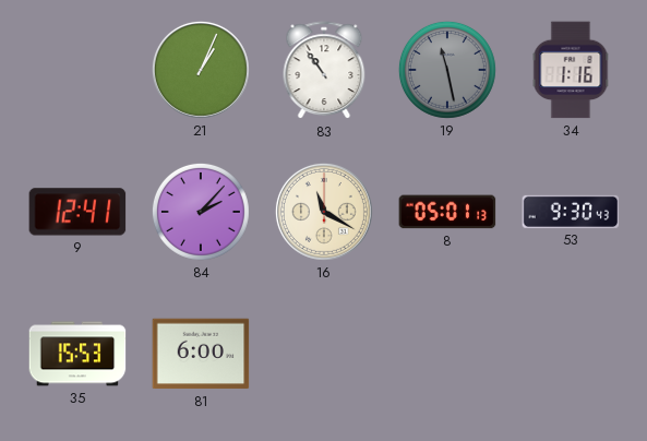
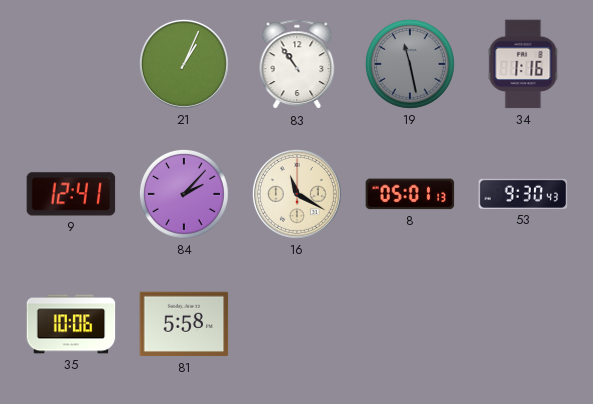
35: 15:53 -> 10:06 (71, 324)
81: 6:00 -> 5:58 (184, 324)
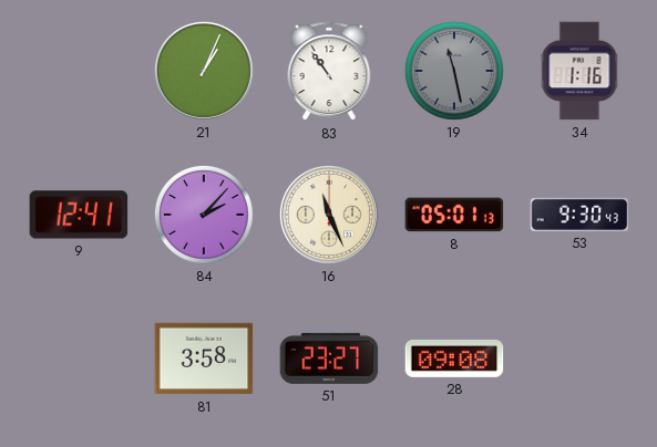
16: 11:20 -> 11:26 (329, 215)
35: 10:06 -> none (71, 324)
81: 5:58 -> 3:58 (204, 358)
51: none -> 23:27 (329, 358)
28: none -> 09:08 (454, 358)
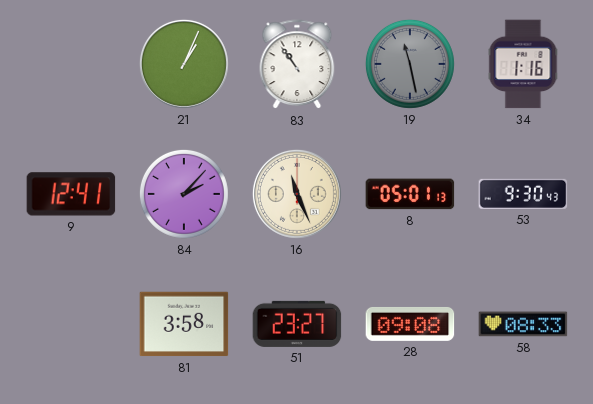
58: none -> 08:33 (523, 324)
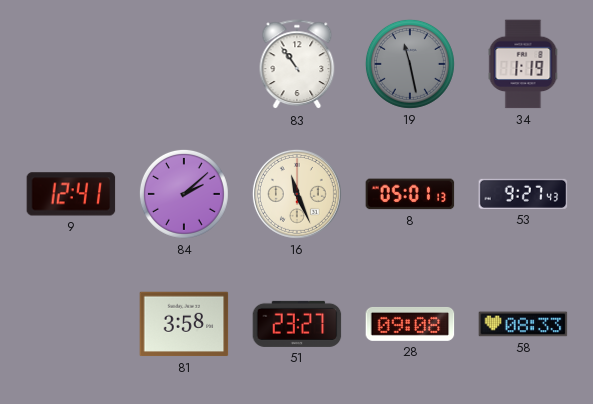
21: 1:04 -> none (184, 64)
34: 1:16 -> 1:19 (523, 64)
84: 2:07 -> 2:08 (184, 194)
53: 9:30 -> 9:27 (523, 194)
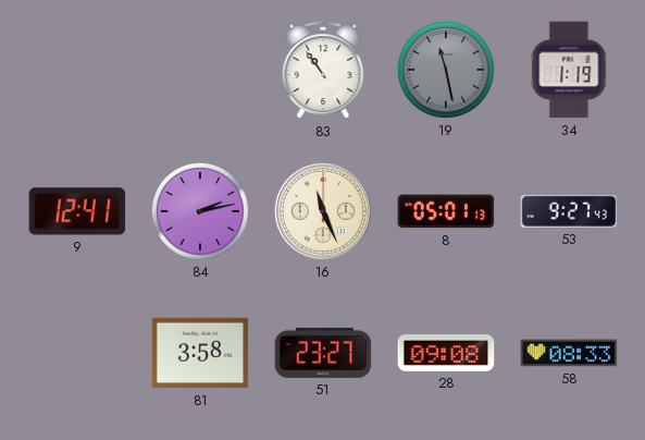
84: 2:08 -> 2:13 (200, 211)
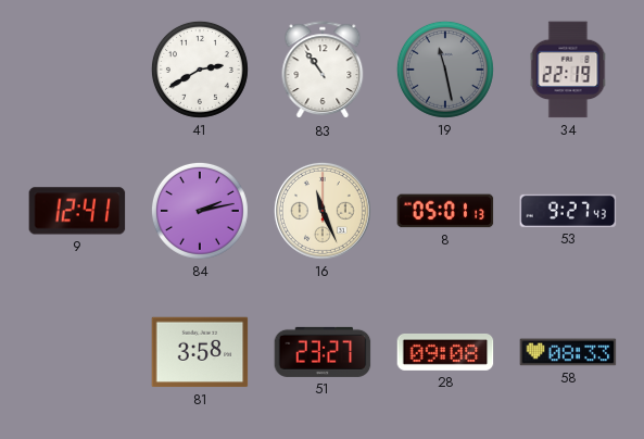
41: none -> 2:40 (200, 70)
34: 1:19 -> 22:19 (568, 70)
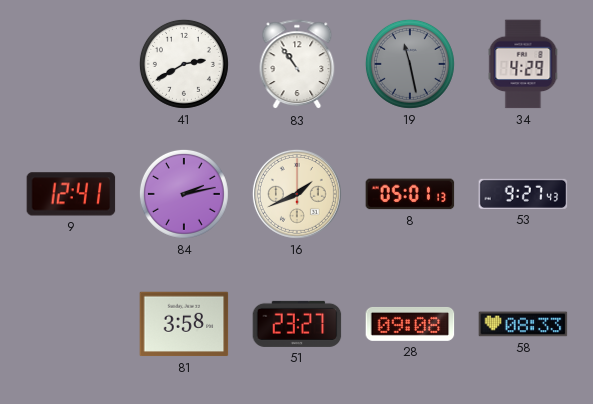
34: 22:19 -> 4:29 (523, 64)
16: 11:26 -> 1:41 (297, 194)
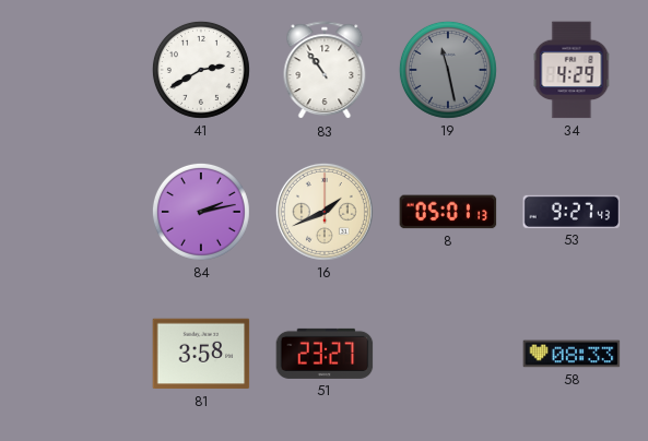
9: 12:41 -> none (71, 194)
28: 09:08 -> none (410, 324)
